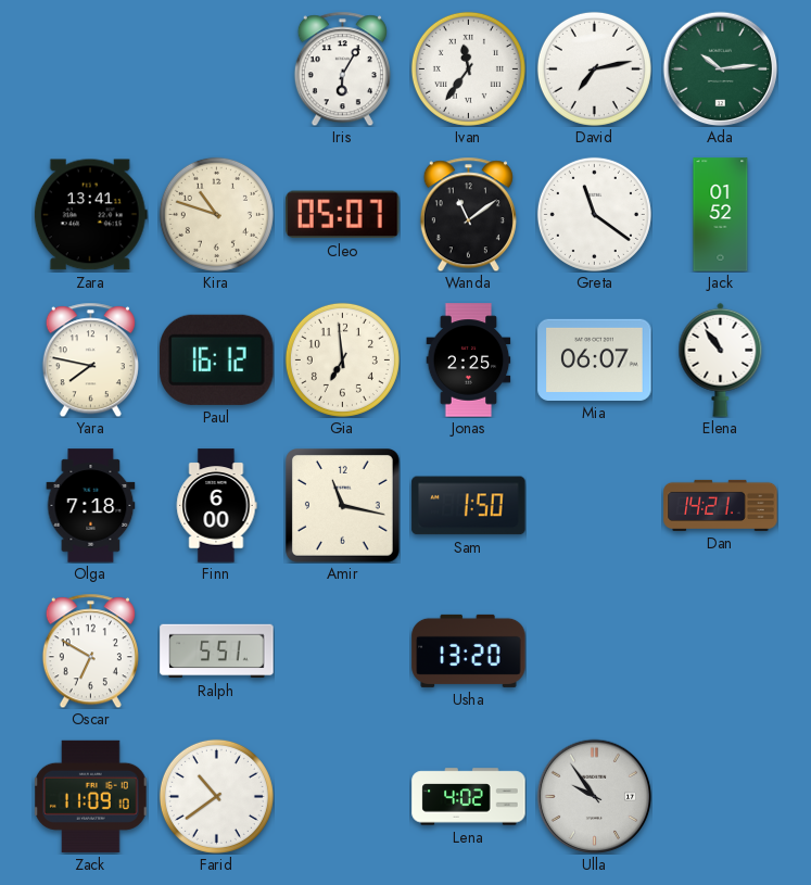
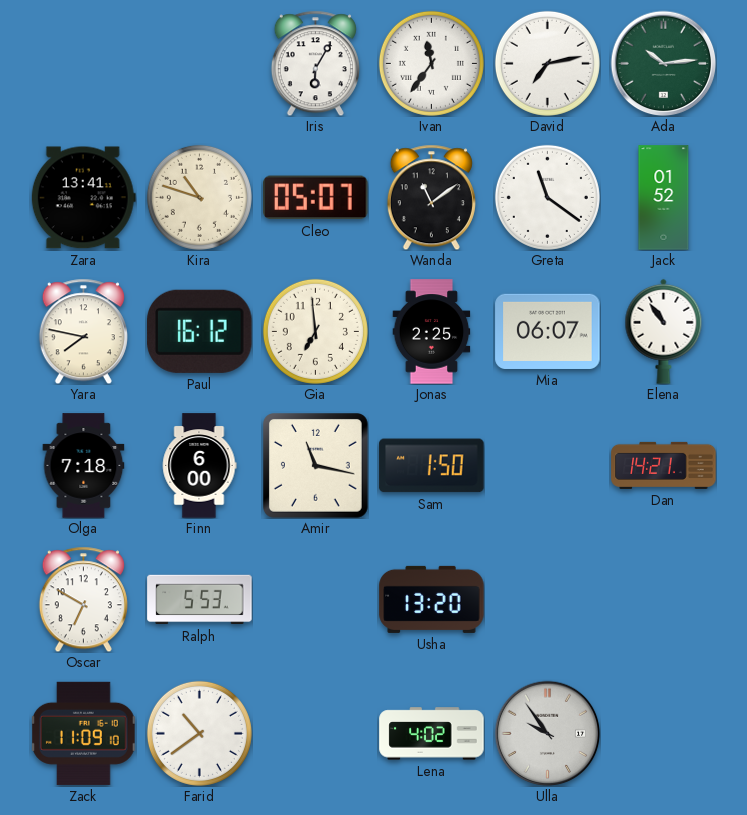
Ralph: 5:51 -> 5:53 (200, 600)
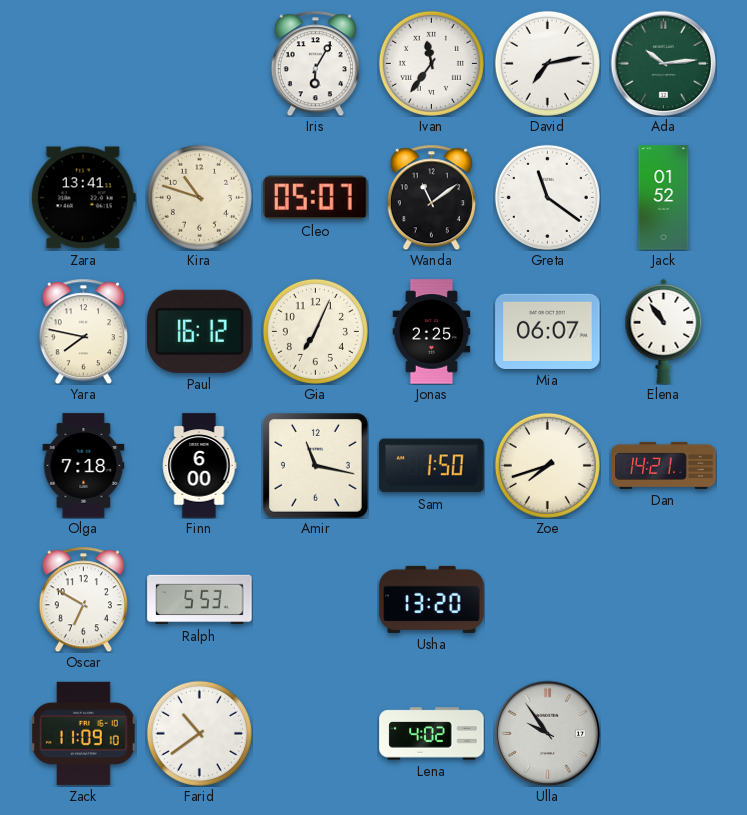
Gia: 6:59 -> 7:04 (315, 331)
Zoe: none -> 7:42 (547, 465)
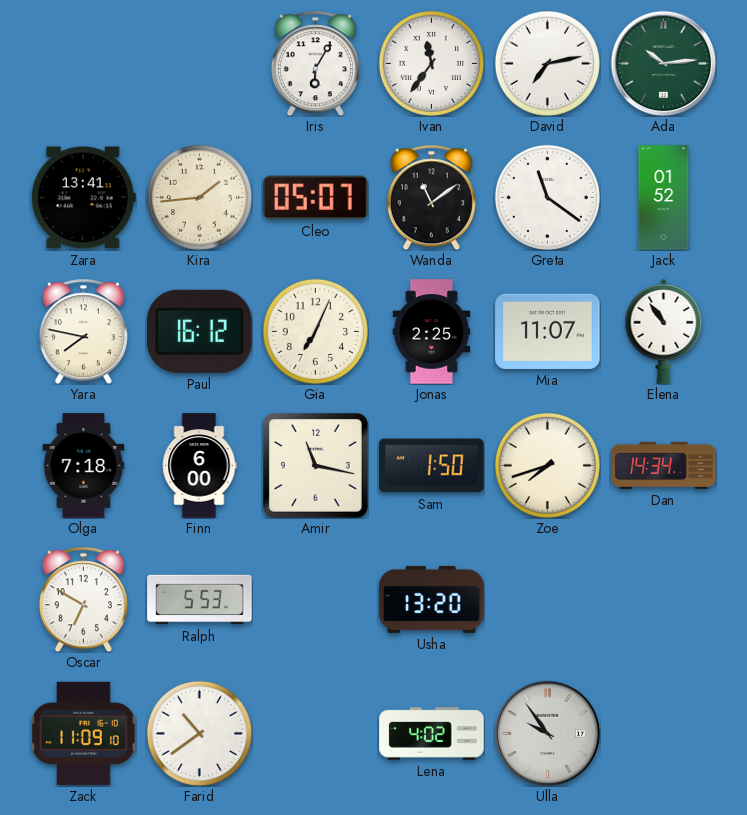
Kira: 10:48 -> 1:44 (199, 197)
Mia: 06:07 -> 11:07 (548, 331)
Dan: 14:21 -> 14:34 (664, 465)
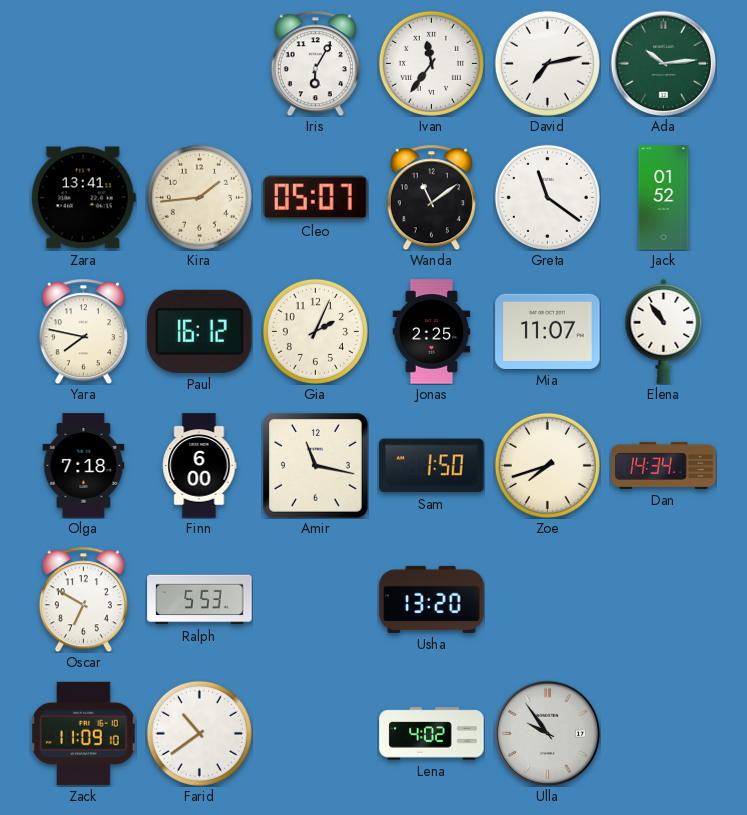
Gia: 7:04 -> 2:04 (315, 331)
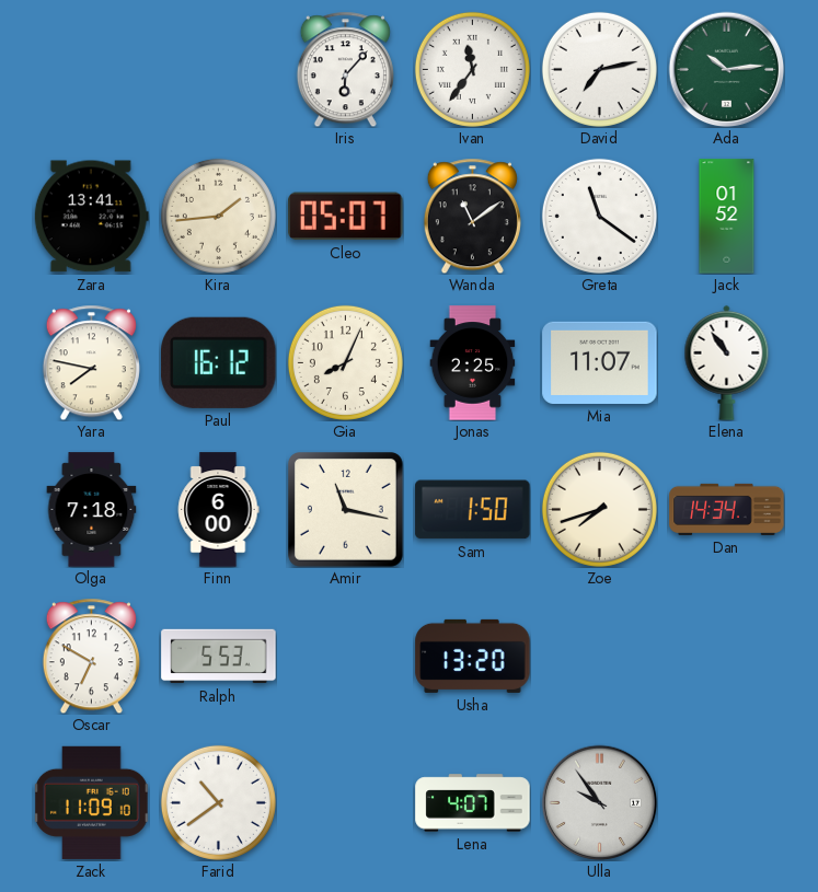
Iris: 6:05 -> 6:07 (345, 69)
Gia: 2:04 -> 8:04 (345, 362)
Lena: 4:02 -> 4:07 (473, 803)
